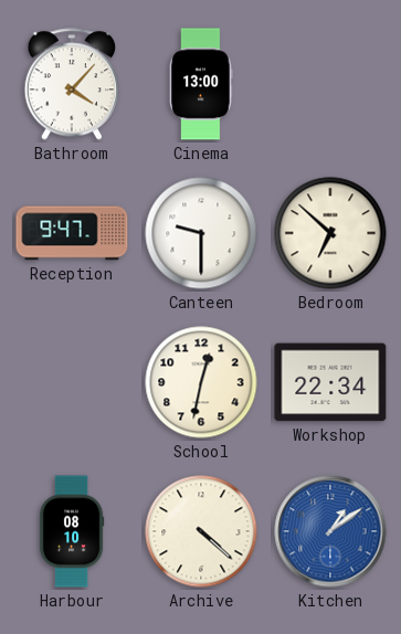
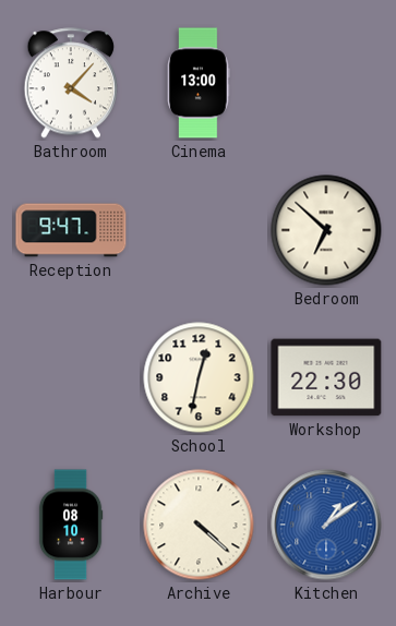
Canteen: 9:30 -> none (201, 233)
Workshop: 22:34 -> 22:30 (326, 377)
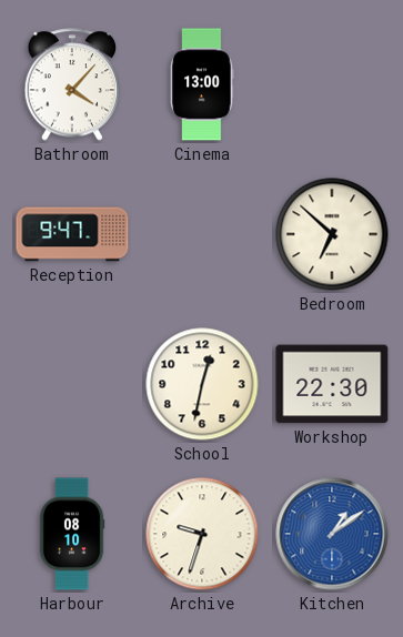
Archive: 4:22 -> 9:33 (202, 534)
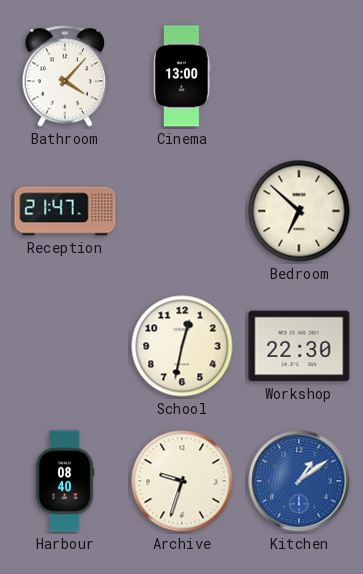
Reception: 9:47 -> 21:47 (65, 211)
Harbour: 08:10 -> 08:40 (65, 481)
